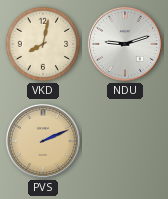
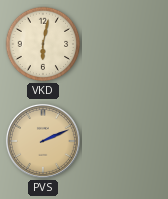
VKD: 8:02 -> 6:02 (43, 44)
NDU: 9:12 -> none (125, 44)
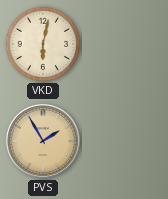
PVS: 2:11 -> 1:55 (43, 141)
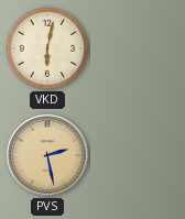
PVS: 1:55 -> 2:28 (47, 155)
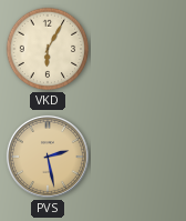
VKD: 6:02 -> 6:05 (48, 49)
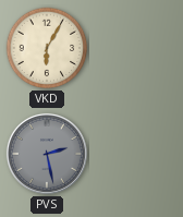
PVS dial: champagne -> grey (47, 154)
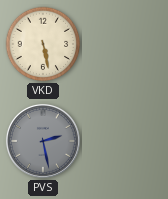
VKD: 6:05 -> 5:28 (43, 44)
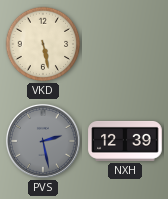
NXH: none -> 12:39 (125, 141)
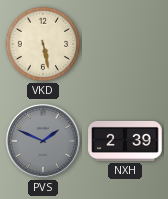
PVS: 2:28 -> 1:49 (43, 141)
NXH: 12:39 -> 2:39 (125, 141)
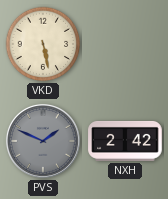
NXH: 2:39 -> 2:42 (125, 141)
